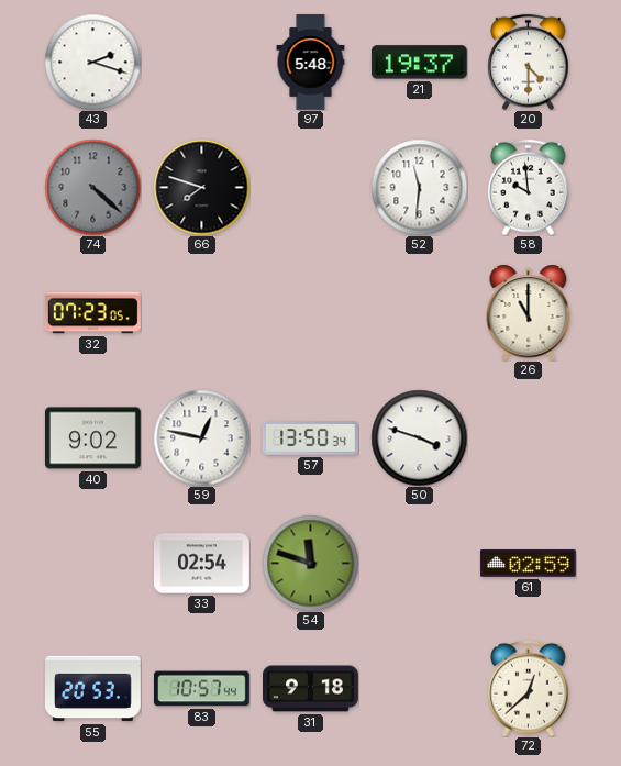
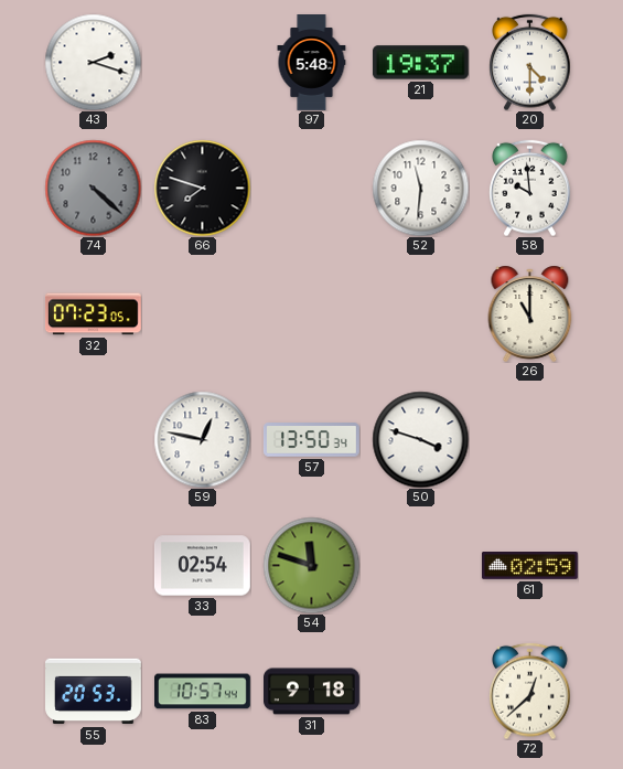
40: 9:02 -> none (92, 438)
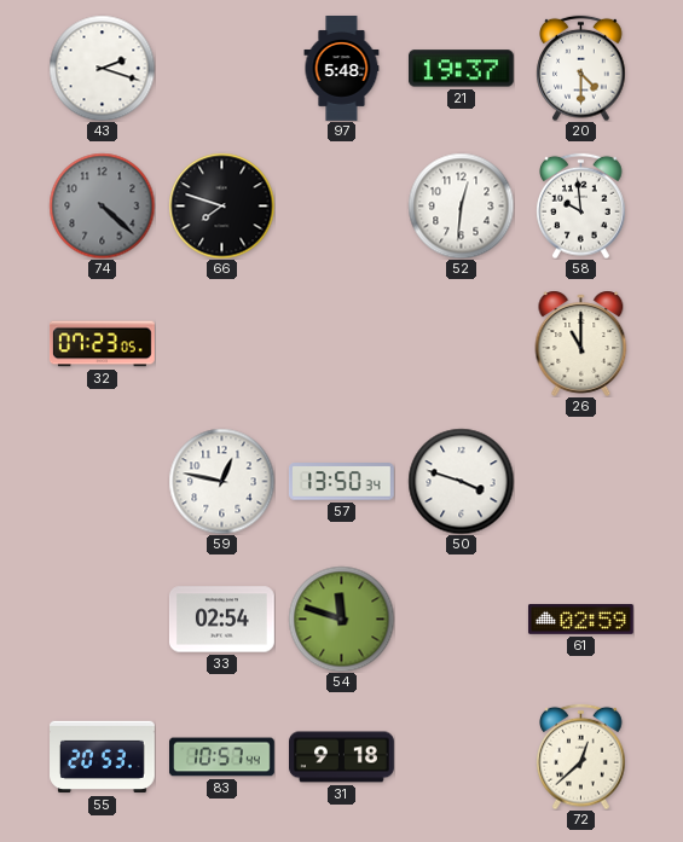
52: 11:31 -> 12:31 (461, 205)
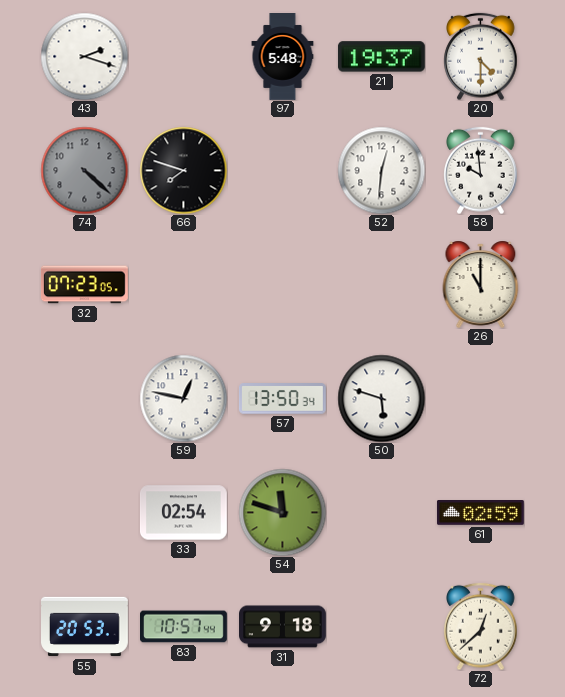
50: 3:48 -> 5:48 (381, 398)
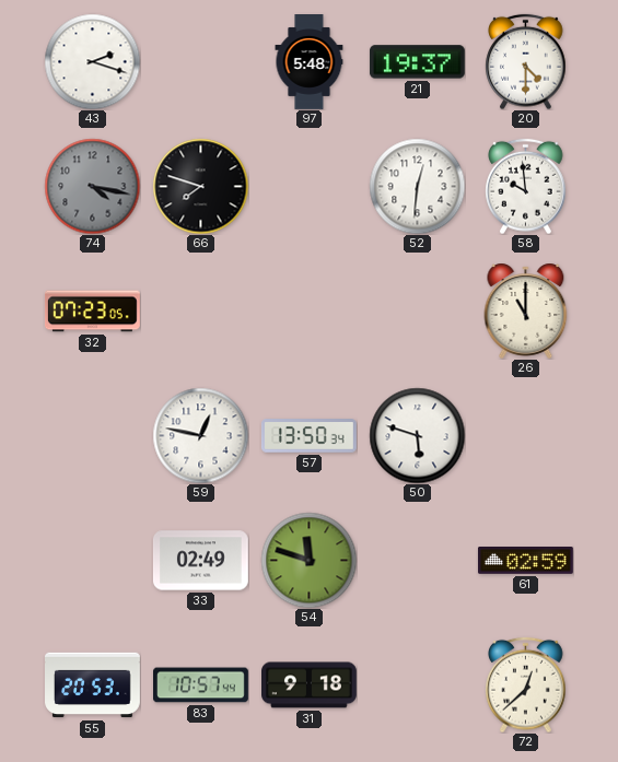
74: 4:22 -> 4:17 (92, 186)
33: 02:54 -> 02:49 (201, 561)
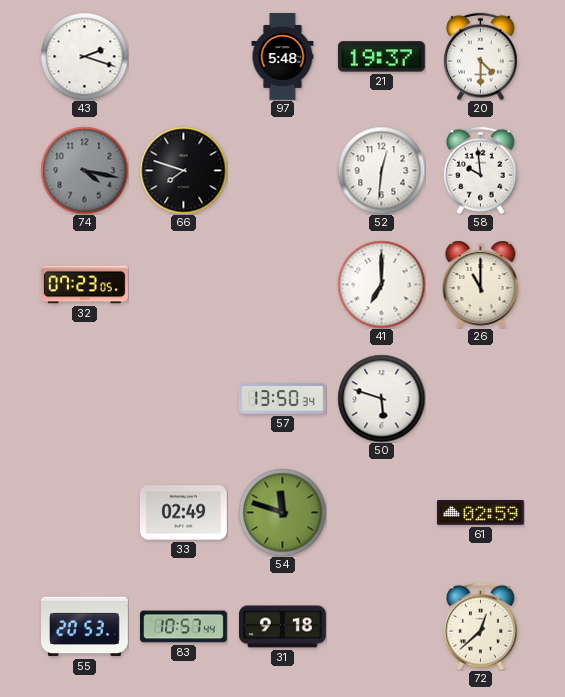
41: none -> 7:00 (381, 284)
59: 12:47 -> none (200, 435)
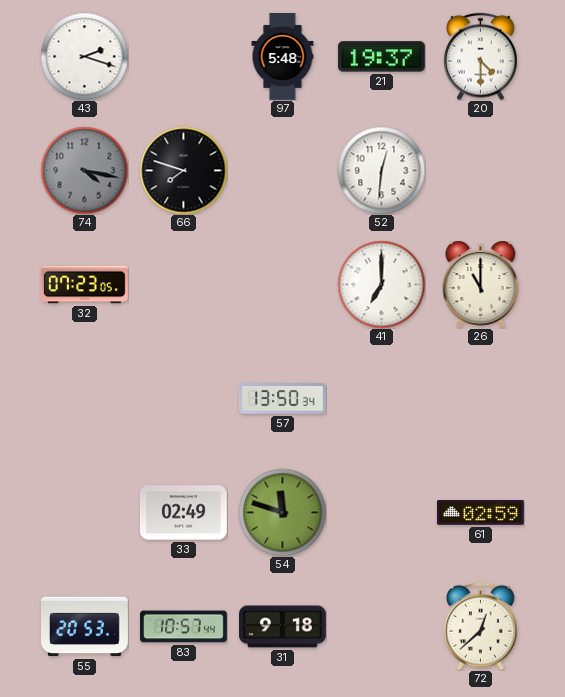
58: 9:59 -> none (481, 170)
50: 5:48 -> none (381, 398)
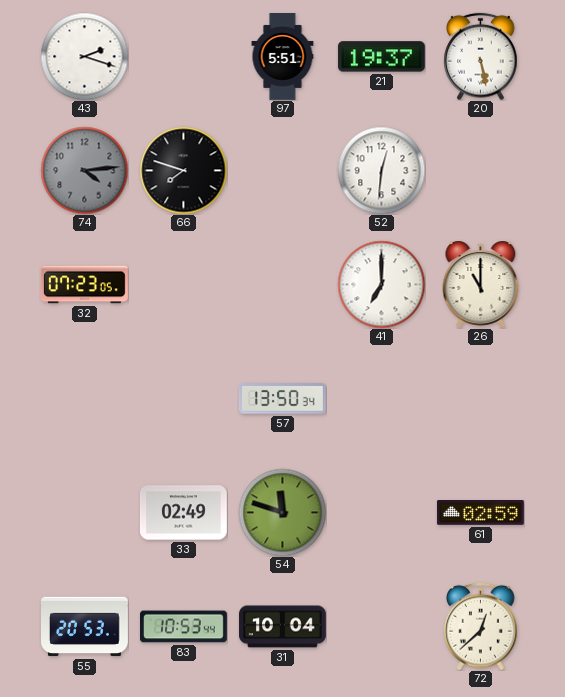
97: 5:48 -> 5:51 (283, 57)
20: 4:30 -> 5:28 (481, 56)
74: 4:17 -> 4:14 (84, 170)
83: 10:57 -> 10:53 (184, 627)
31: 9:18 -> 10:04 (283, 627)
